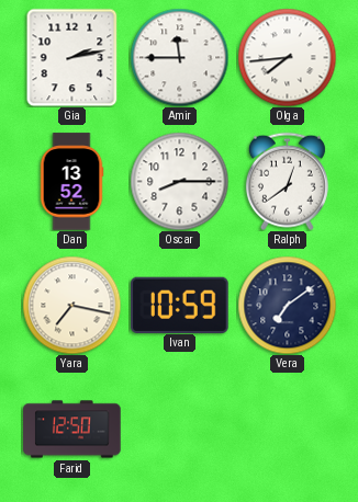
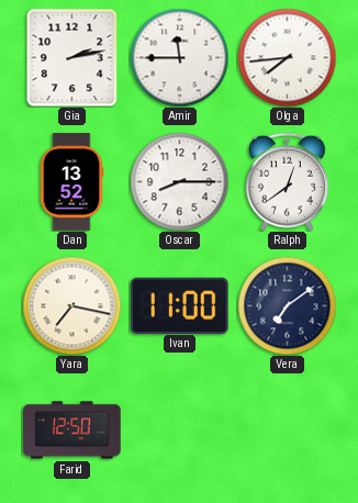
Ivan: 10:59 -> 11:00 (180, 305)
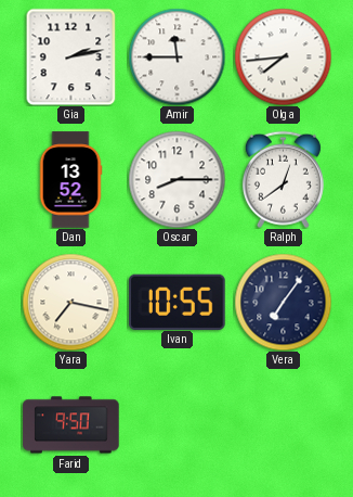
Ivan: 11:00 -> 10:55 (178, 302)
Vera: 7:09 -> 7:06 (283, 302)
Farid: 12:50 -> 9:50 (71, 425)
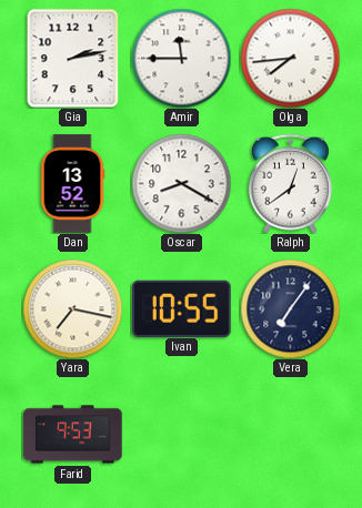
Oscar: 8:15 -> 8:20 (181, 183)
Farid: 9:50 -> 9:53 (73, 435)
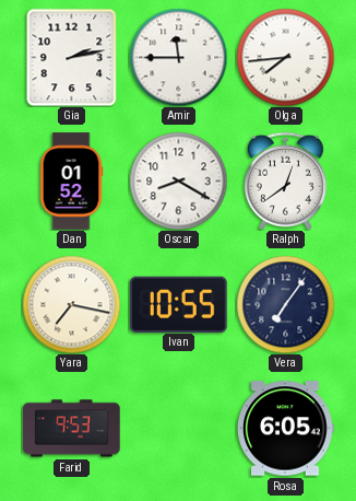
Dan: 13:52 -> 01:52 (71, 182)
Rosa: none -> 6:05 (286, 429)
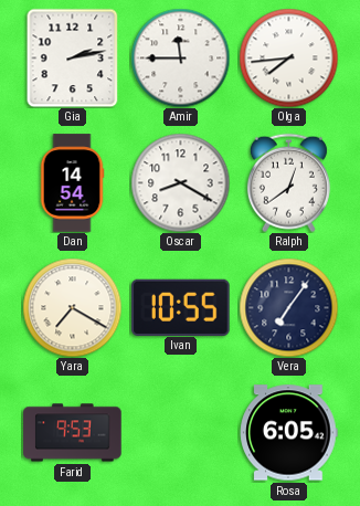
Dan: 01:52 -> 14:54 (72, 183)
Yara: 7:17 -> 7:20 (72, 307)
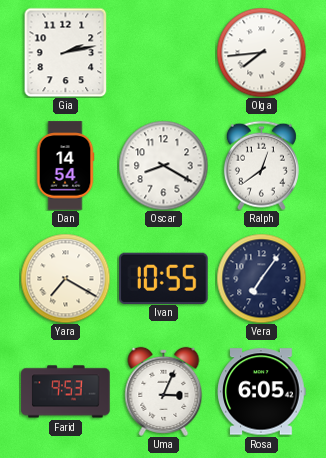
Amir: 11:45 -> none (180, 57)
Uma: none -> 3:04 (164, 391)
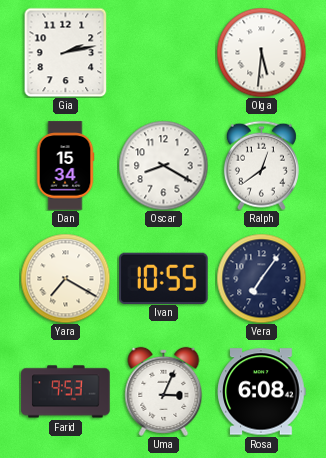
Olga: 7:44 -> 5:31 (261, 52)
Dan: 14:54 -> 15:34 (65, 166)
Rosa: 6:05 -> 6:08 (262, 392)
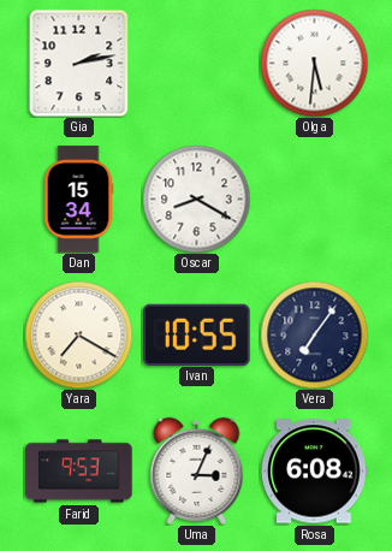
Ralph: 12:39 -> none (261, 165)
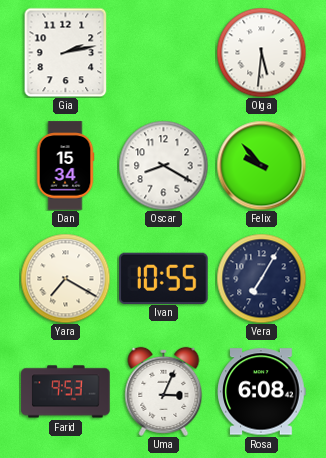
Felix: none -> 9:53 (261, 165)
Vera: 7:06 -> 7:05 (261, 278)
